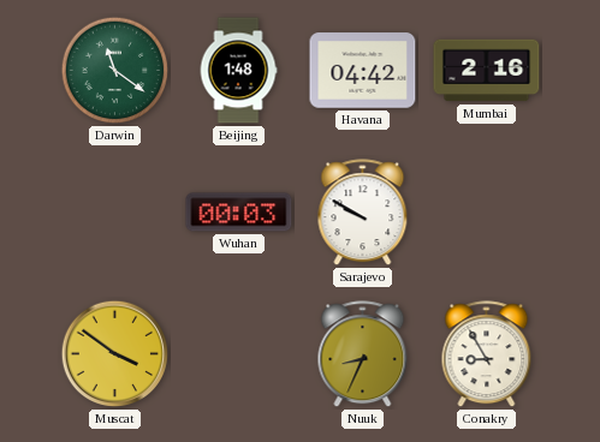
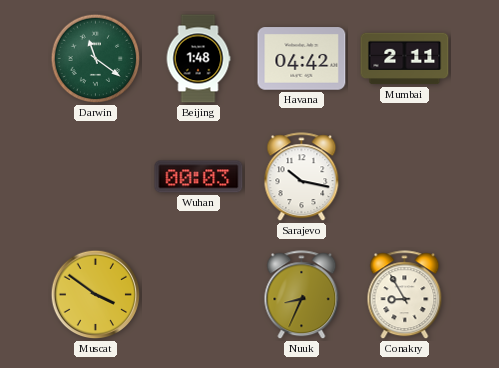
Mumbai: 2:16 -> 2:11 (405, 59)
Sarajevo: 9:50 -> 10:17 (302, 177)
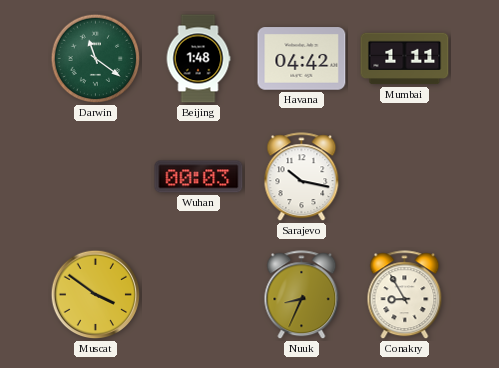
Mumbai: 2:11 -> 1:11 (405, 59)
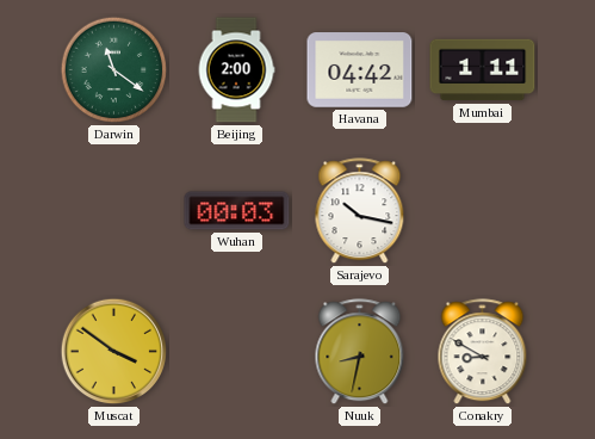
Beijing: 1:48 -> 2:00 (236, 70)
Nuuk: 8:34 -> 8:32 (360, 352)
Conakry: 8:55 -> 8:50 (483, 352)
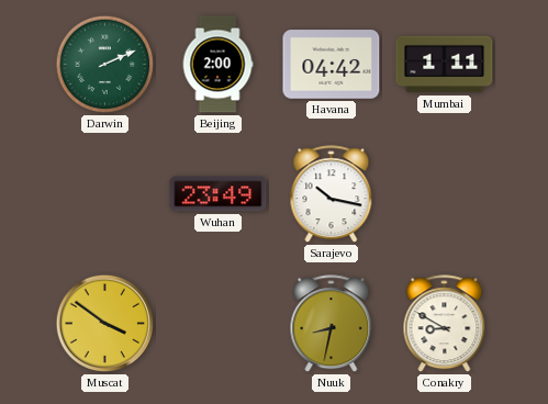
Darwin: 11:21 -> 2:11 (105, 65)
Wuhan: 00:03 -> 23:49 (219, 194)
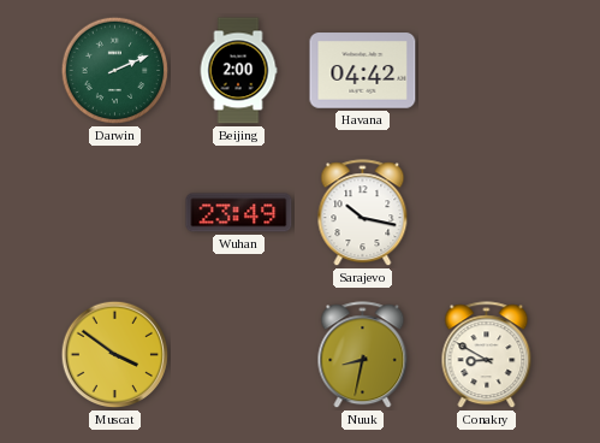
Mumbai: 1:11 -> none (445, 65)
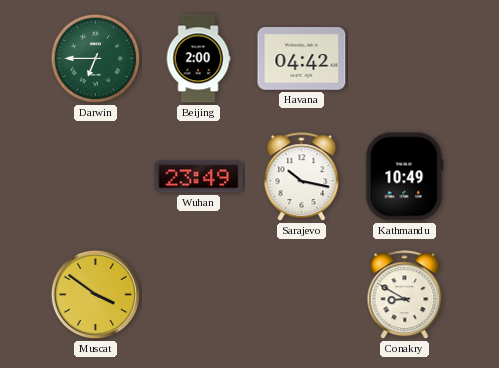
Darwin: 2:11 -> 6:45 (96, 59)
Kathmandu: none -> 10:49 (405, 177)
Nuuk: 8:32 -> none (363, 355)
